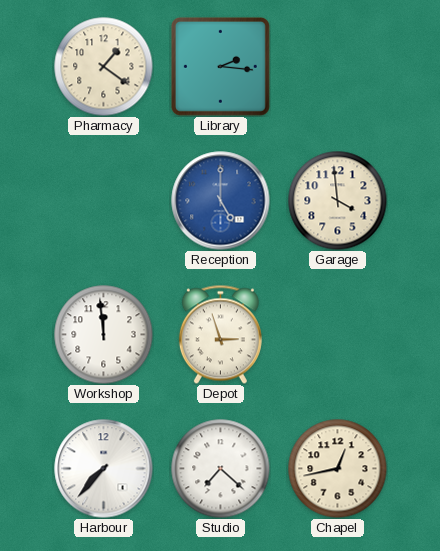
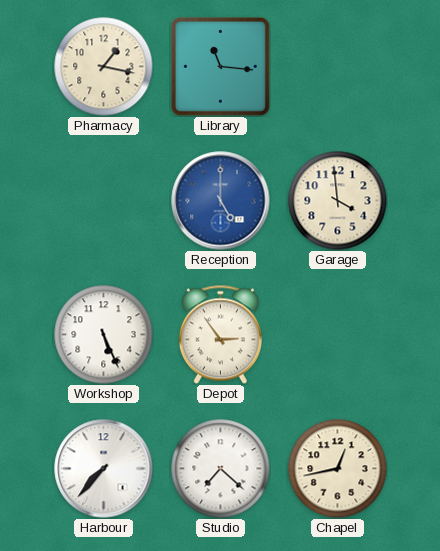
Pharmacy: 1:21 -> 1:17 (104, 67)
Library: 2:16 -> 11:16 (220, 66)
Workshop: 11:59 -> 5:26 (104, 335)
Depot: 2:57 -> 2:54 (220, 334)
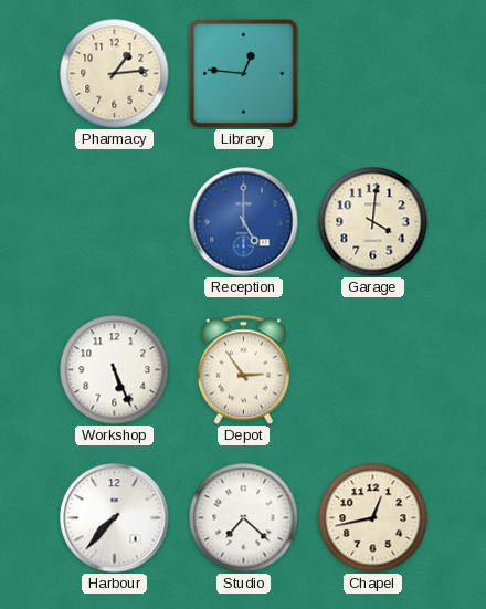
Pharmacy: 1:17 -> 1:14 (115, 74)
Library: 11:16 -> 12:46 (243, 73)
Garage: 3:59 -> 4:01 (373, 222)
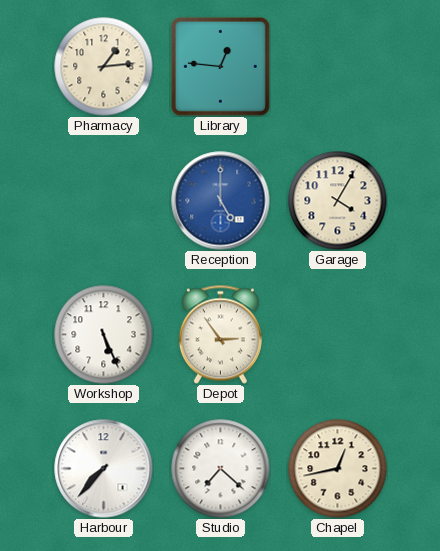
Garage: 4:01 -> 4:05 (338, 201)
